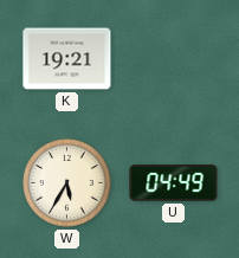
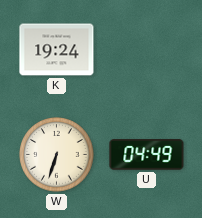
K: 19:21 -> 19:24 (57, 50)
W: 5:35 -> 6:33 (57, 155)
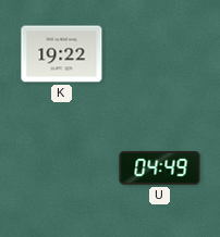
K: 19:24 -> 19:22 (62, 54)
W: 6:33 -> none (57, 155)
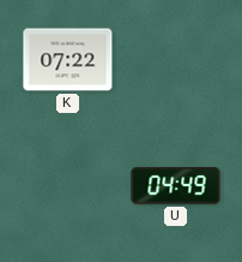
K: 19:22 -> 07:22 (68, 60)
